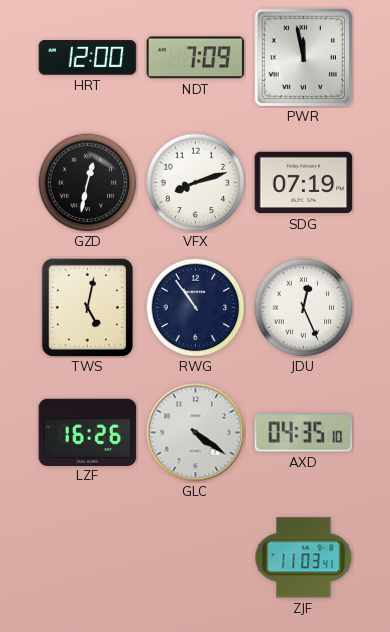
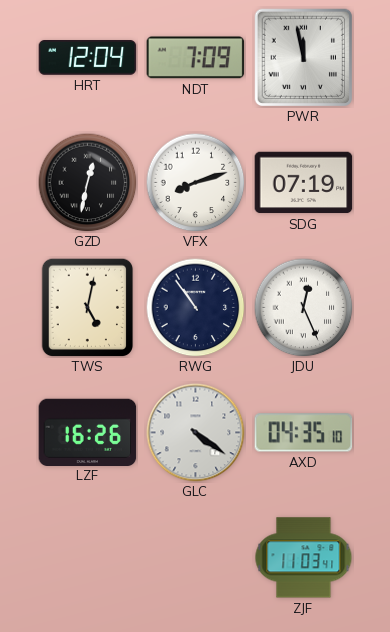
HRT: 12:00 -> 12:04 (88, 58)
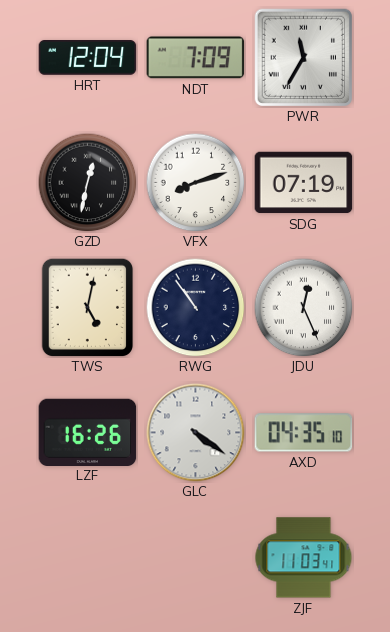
PWR: 11:58 -> 11:35 (303, 57)
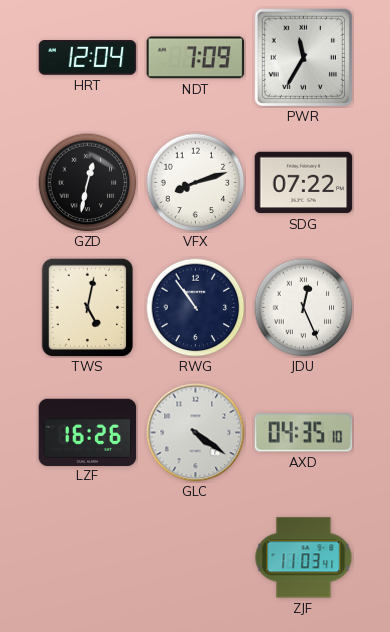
SDG: 07:19 -> 07:22 (304, 183)
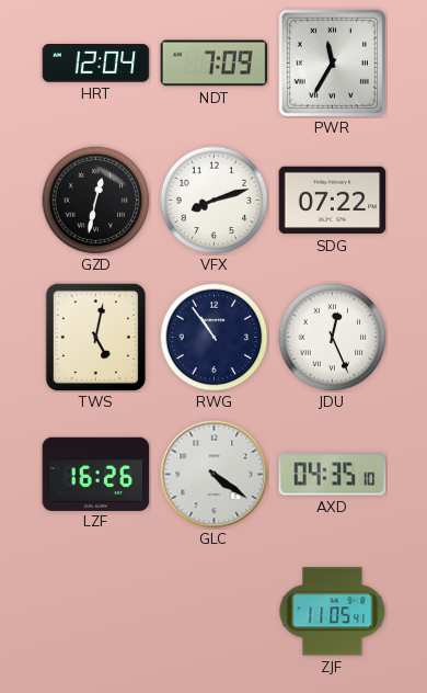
ZJF: 11:03 -> 11:05 (333, 612)
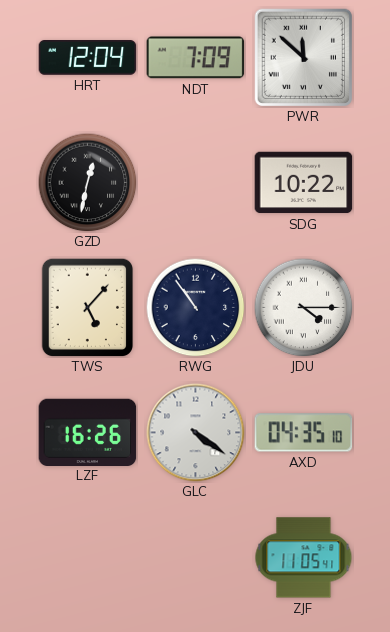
PWR: 11:35 -> 11:52 (303, 57)
VFX: 8:12 -> none (215, 201)
SDG: 07:22 -> 10:22 (304, 183)
TWS: 5:02 -> 5:07 (88, 307)
JDU: 12:26 -> 4:15 (304, 308)
